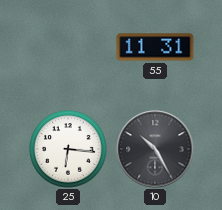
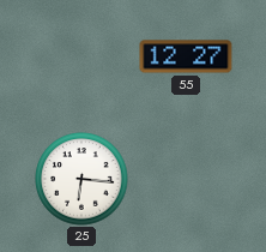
55: 11:31 -> 12:27 (186, 56)
10: 10:25 -> none (155, 149)
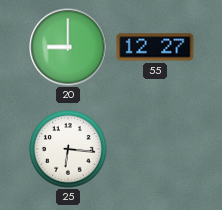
20: none -> 9:00 (68, 47)
